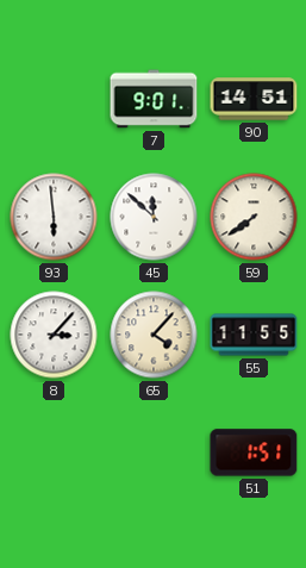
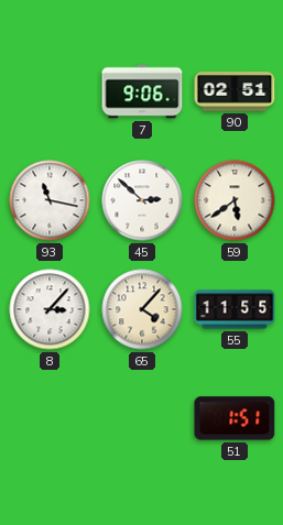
7: 9:01 -> 9:06 (142, 91)
90: 14:51 -> 02:51 (235, 91)
93: 5:59 -> 11:17 (50, 200)
45: 11:52 -> 2:52 (142, 200)
59: 7:39 -> 5:39 (235, 200)
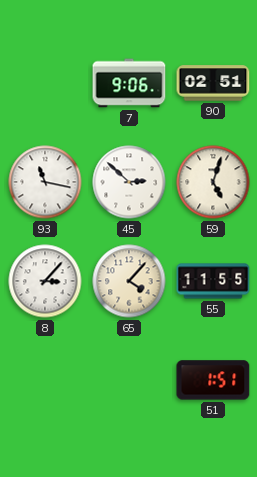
59: 5:39 -> 5:03 (213, 182)
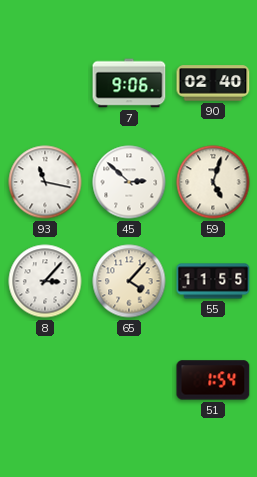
90: 02:51 -> 02:40 (213, 83)
51: 1:51 -> 1:54 (213, 380)
